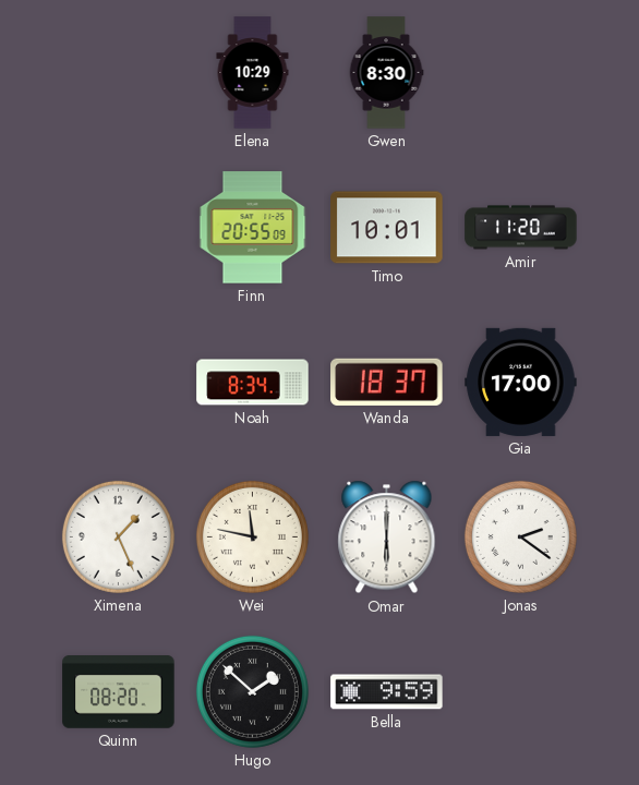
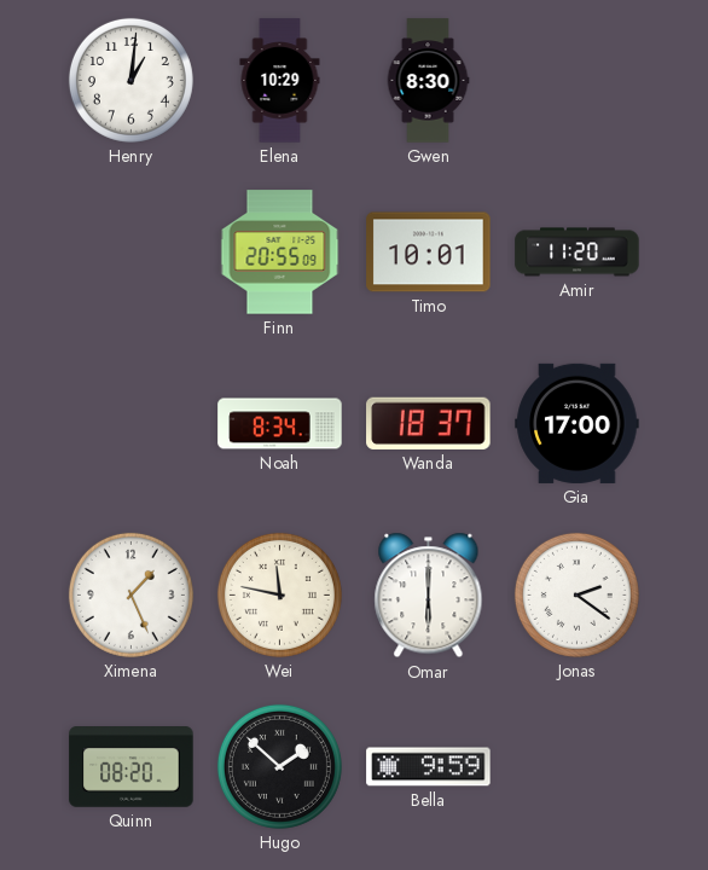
Henry: none -> 1:01 (130, 80)
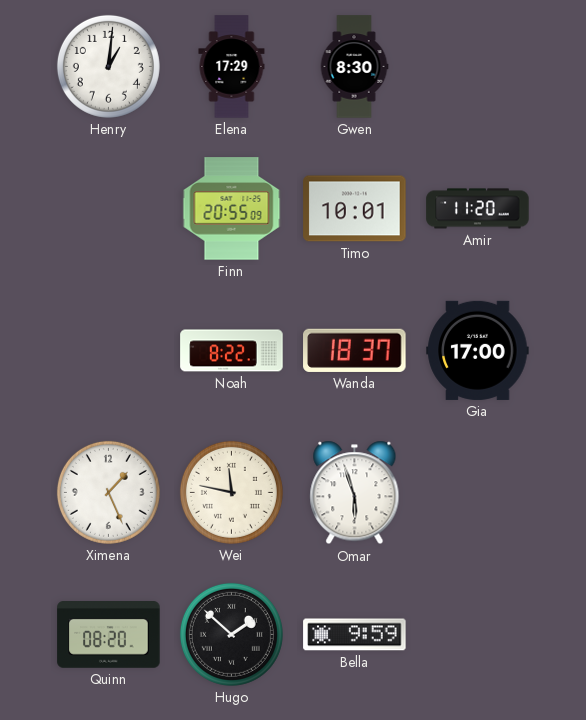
Elena: 10:29 -> 17:29 (232, 67)
Noah: 8:34 -> 8:22 (232, 351)
Omar: 6:00 -> 5:57 (355, 493)
Jonas: 2:21 -> none (576, 594)
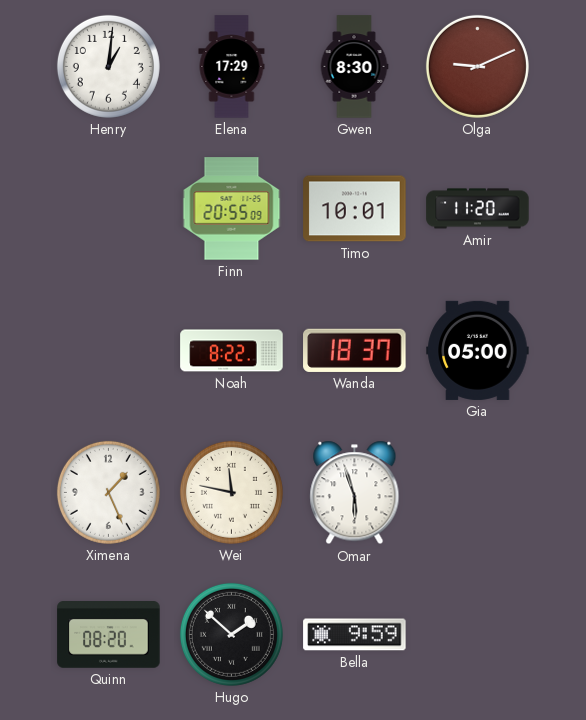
Olga: none -> 9:11 (477, 66)
Gia: 17:00 -> 05:00 (478, 350)
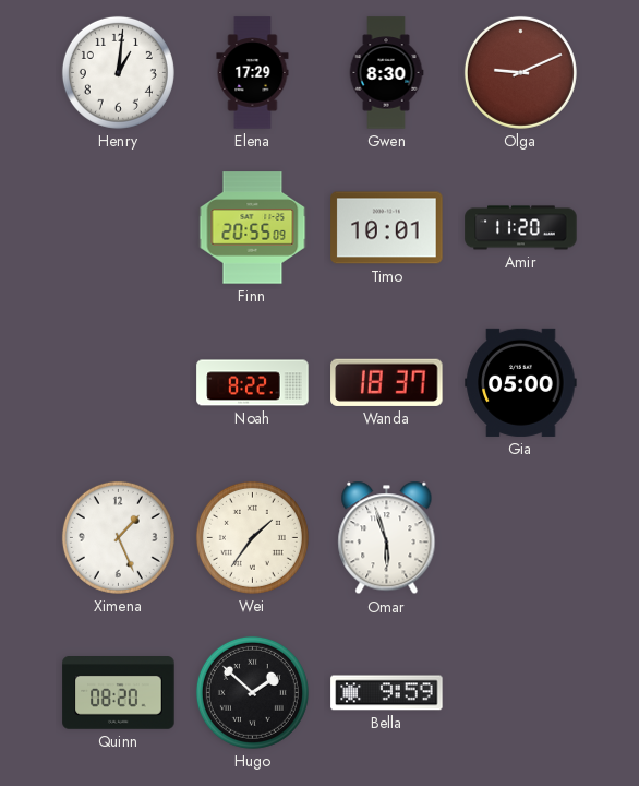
Wei: 11:47 -> 1:36 (252, 537)
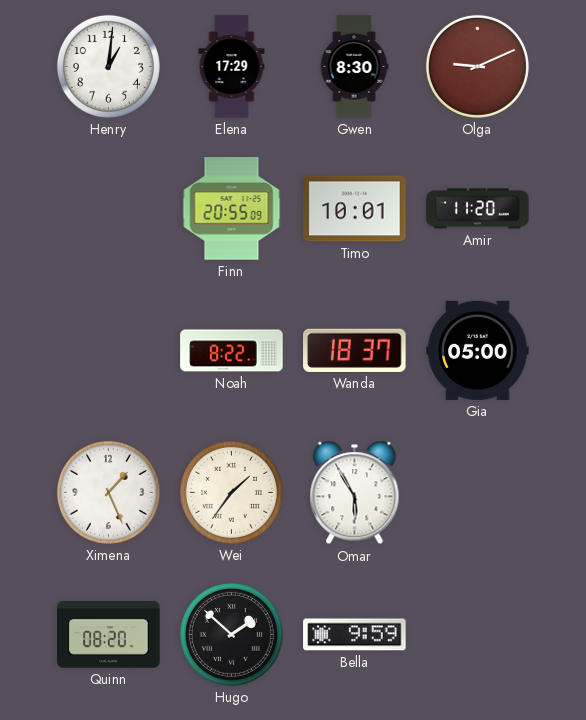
Omar: 5:57 -> 5:55 (355, 493)
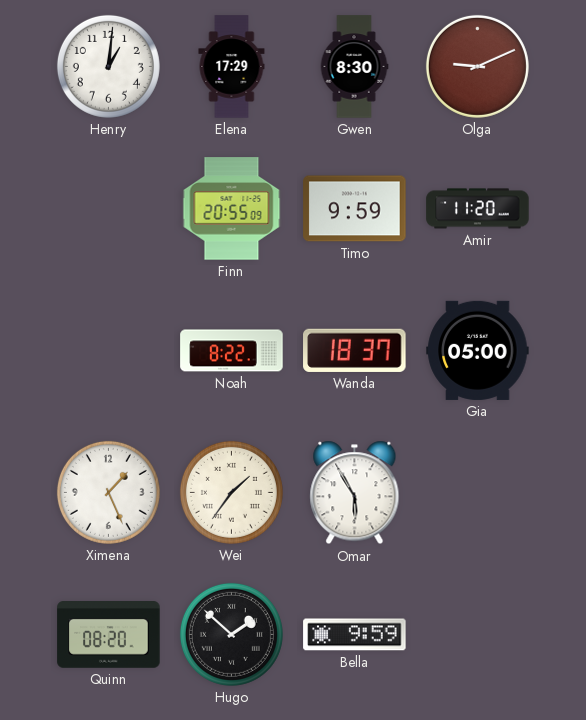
Timo: 10:01 -> 9:59 (355, 209)
